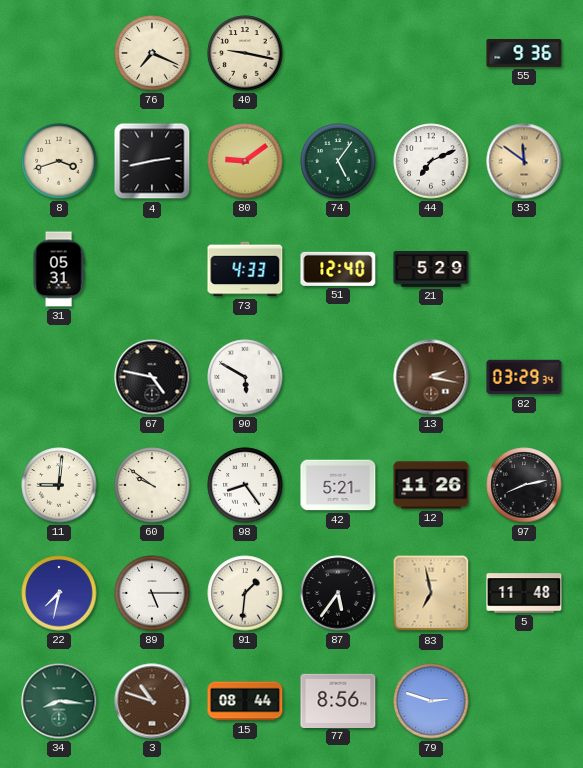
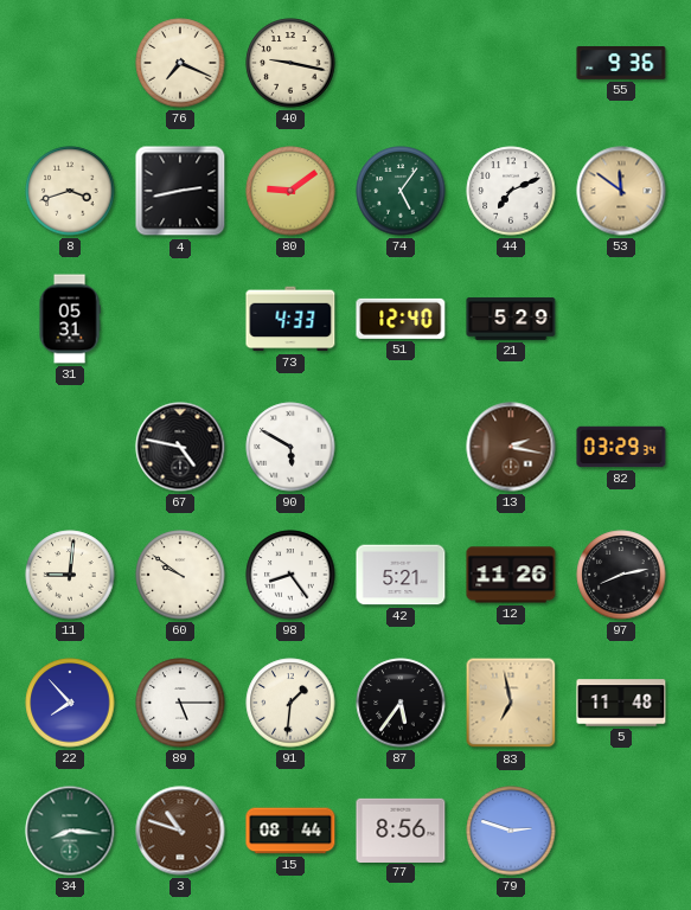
22: 7:32 -> 7:53 (70, 703)
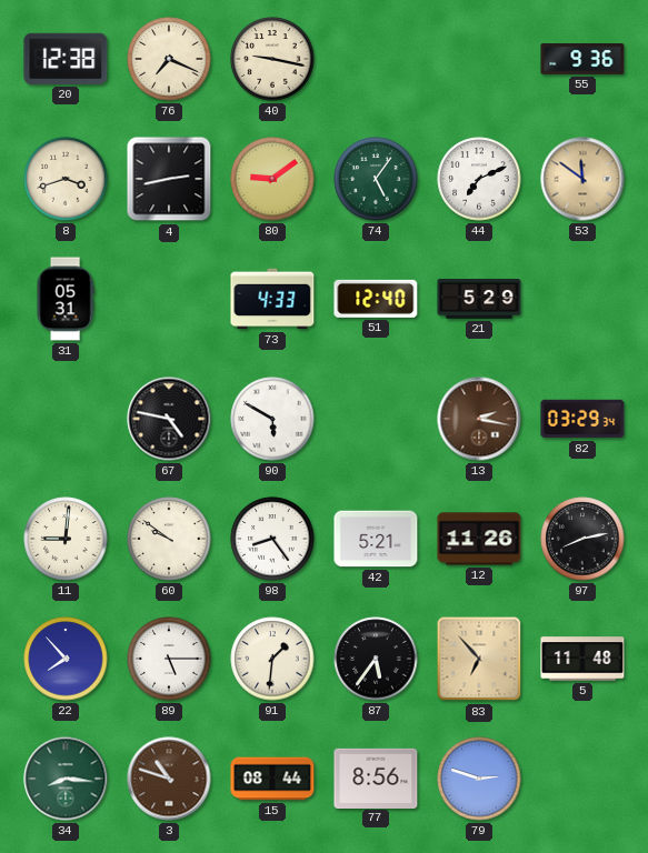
20: none -> 12:38 (66, 59)
83: 6:58 -> 6:53 (479, 659)
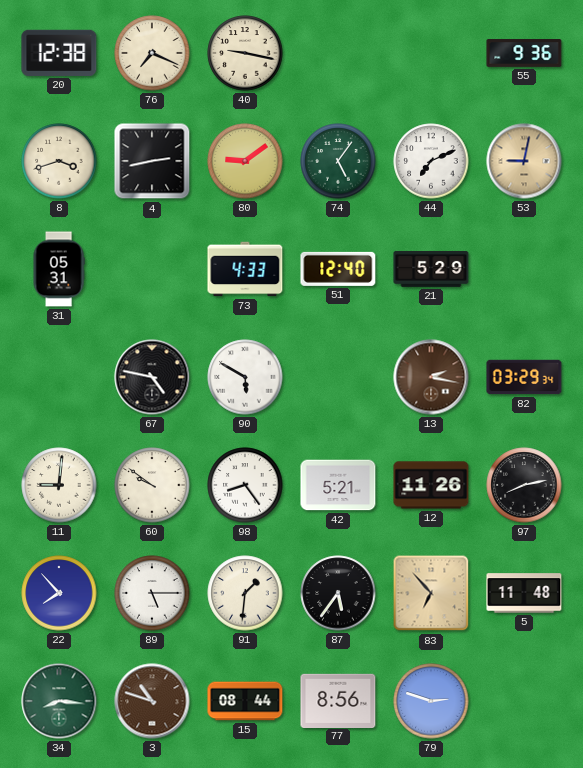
53: 11:51 -> 9:02 (524, 161)
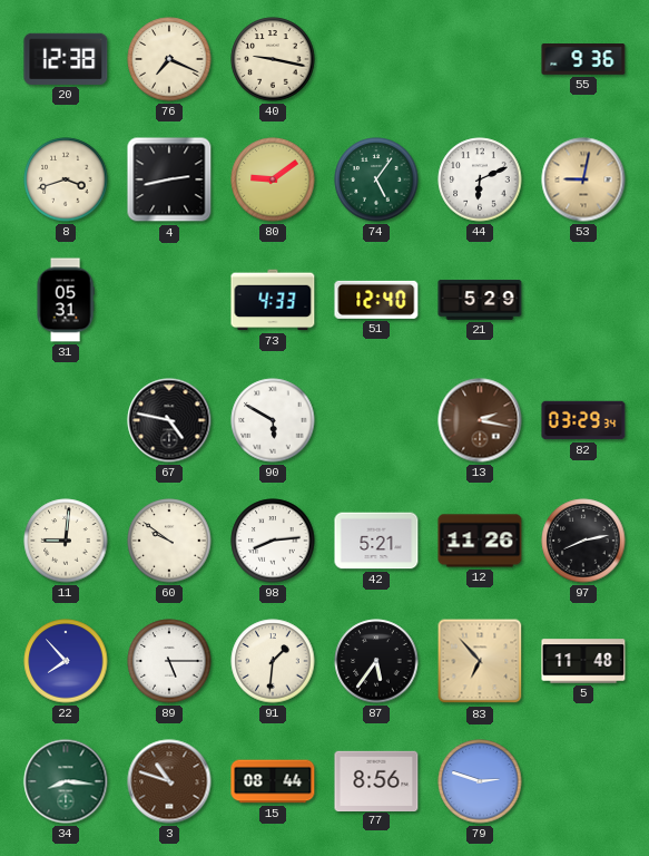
44: 7:11 -> 6:11 (480, 179)
98: 8:24 -> 8:14 (273, 541)
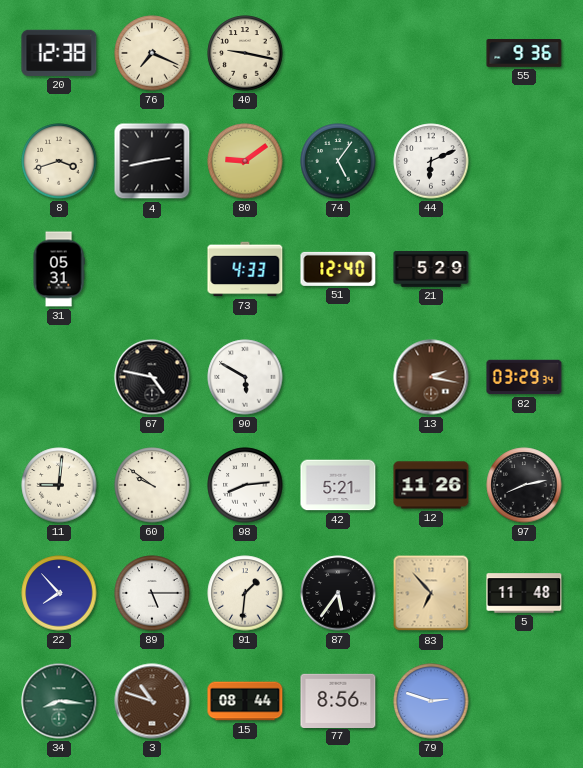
53: 9:02 -> none (583, 179)
